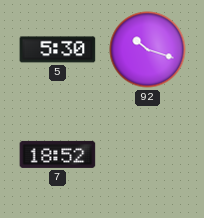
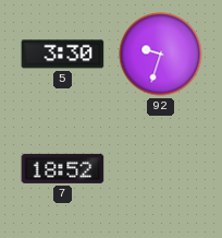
5: 5:30 -> 3:30 (63, 55)
92: 10:18 -> 9:33 (161, 55)
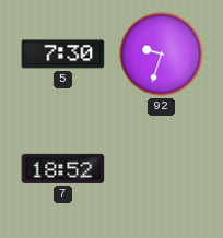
5: 3:30 -> 7:30 (63, 55)
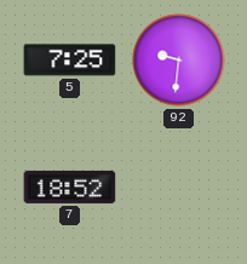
5: 7:30 -> 7:25 (70, 61)
92: 9:33 -> 9:31 (179, 61)
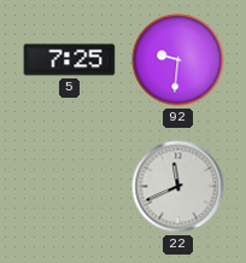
7: 18:52 -> none (70, 186)
22: none -> 11:41 (178, 187)
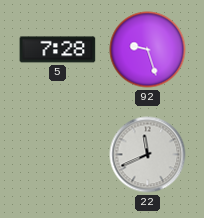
5: 7:25 -> 7:28 (58, 50)
92: 9:31 -> 9:27 (148, 50)
